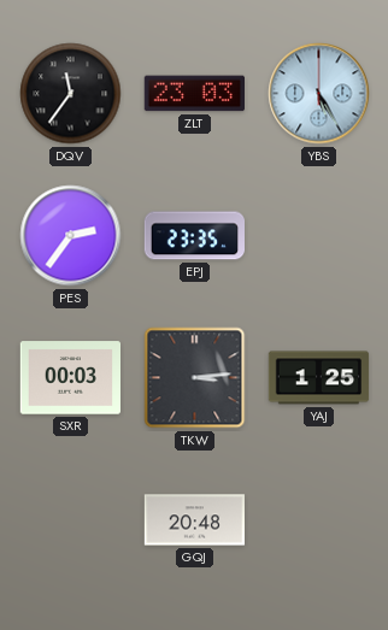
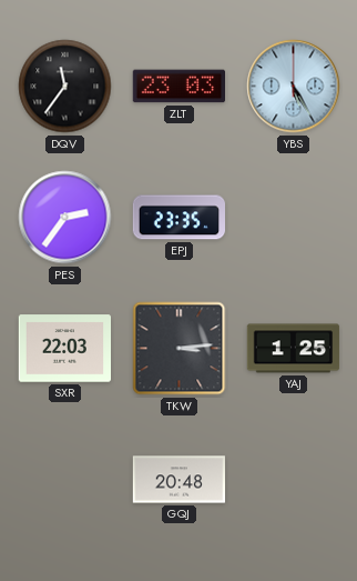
SXR: 00:03 -> 22:03 (64, 349)
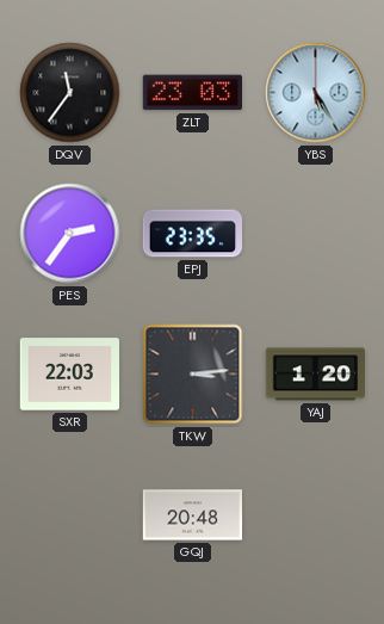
YAJ: 1:25 -> 1:20 (316, 375)
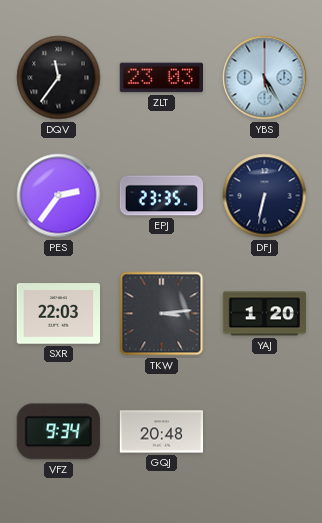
DFJ: none -> 6:32 (265, 196)
VFZ: none -> 9:34 (58, 432)
